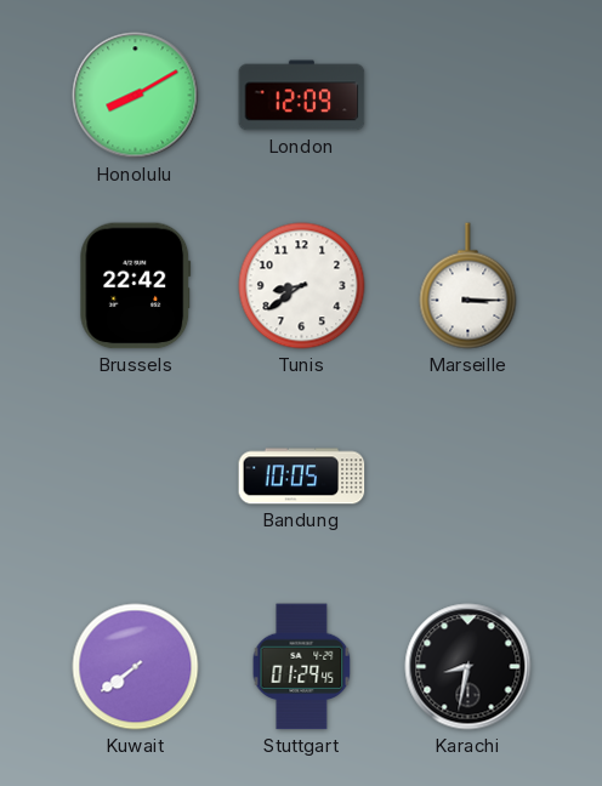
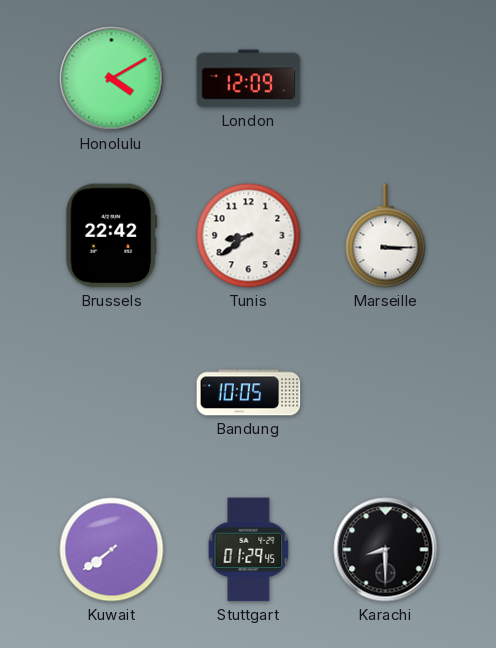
Honolulu: 8:10 -> 4:10 (112, 79)
Karachi: 8:32 -> 8:30 (386, 550)
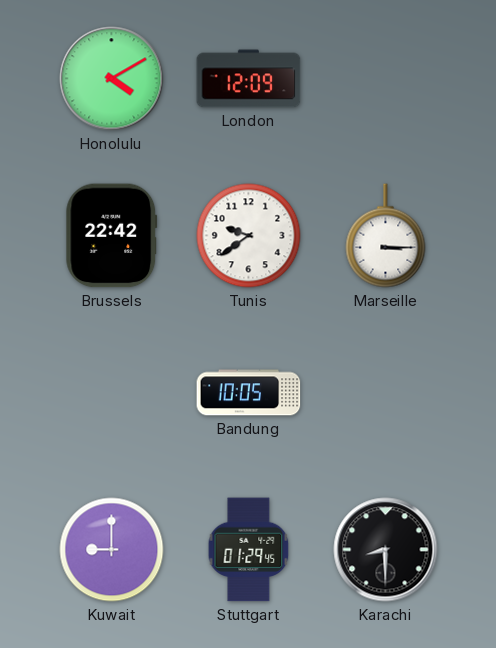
Tunis: 8:39 -> 9:39 (249, 236)
Kuwait: 7:39 -> 9:00 (112, 550)
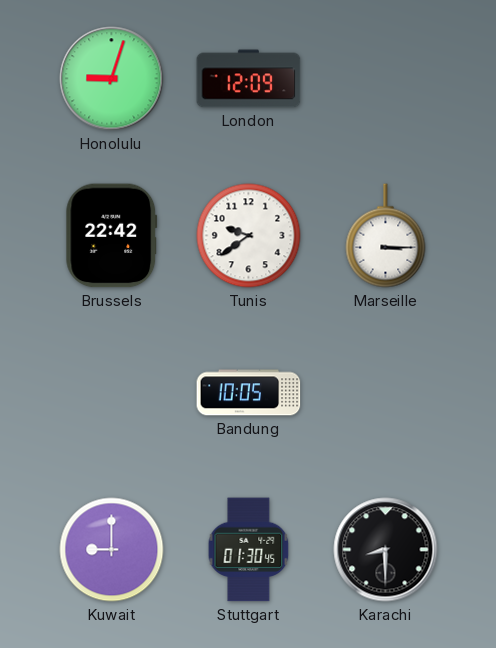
Honolulu: 4:10 -> 9:03 (112, 79)
Stuttgart: 01:29 -> 01:30 (249, 550)
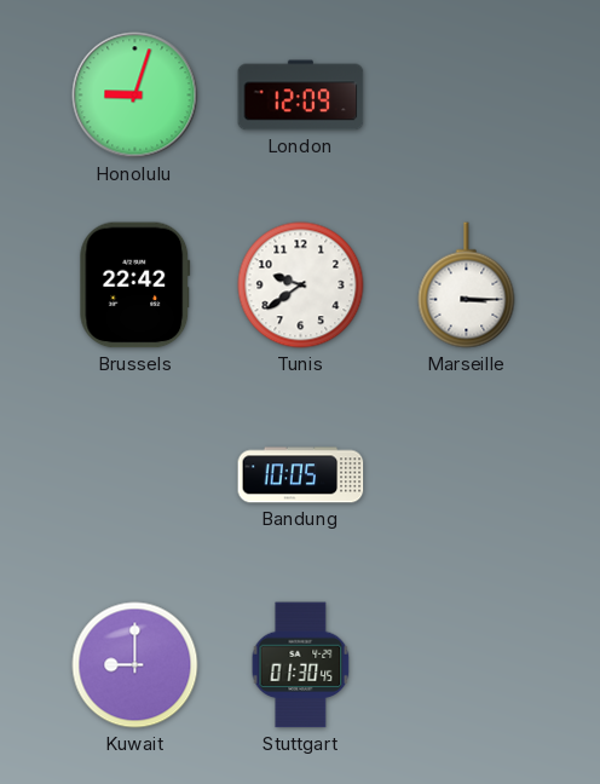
Karachi: 8:30 -> none (386, 550)
